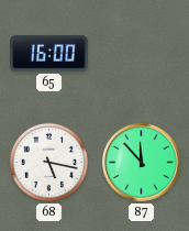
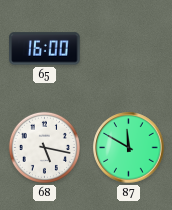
87: 11:53 -> 11:50 (129, 148)
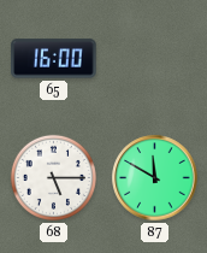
68: 5:17 -> 5:15 (53, 177)
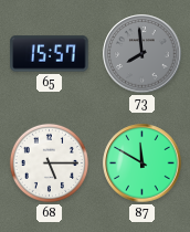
65: 16:00 -> 15:57 (50, 54)
73: none -> 7:59 (142, 54)
